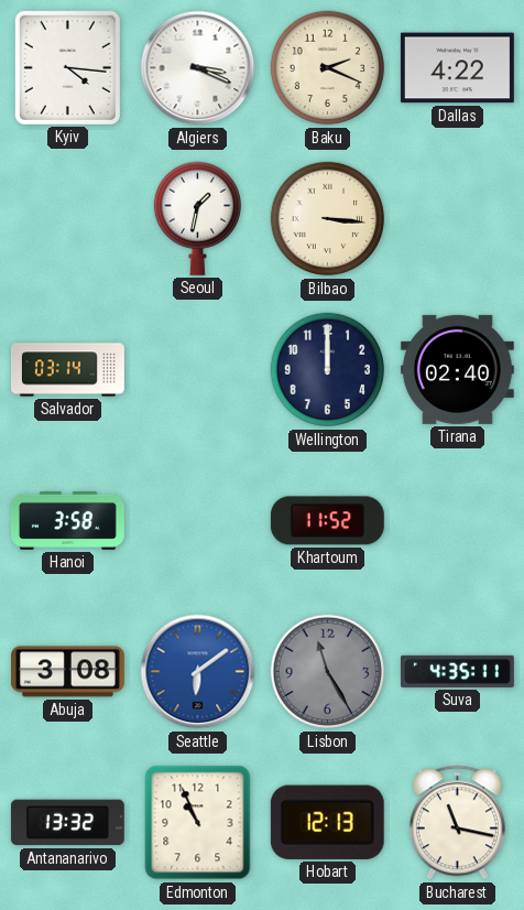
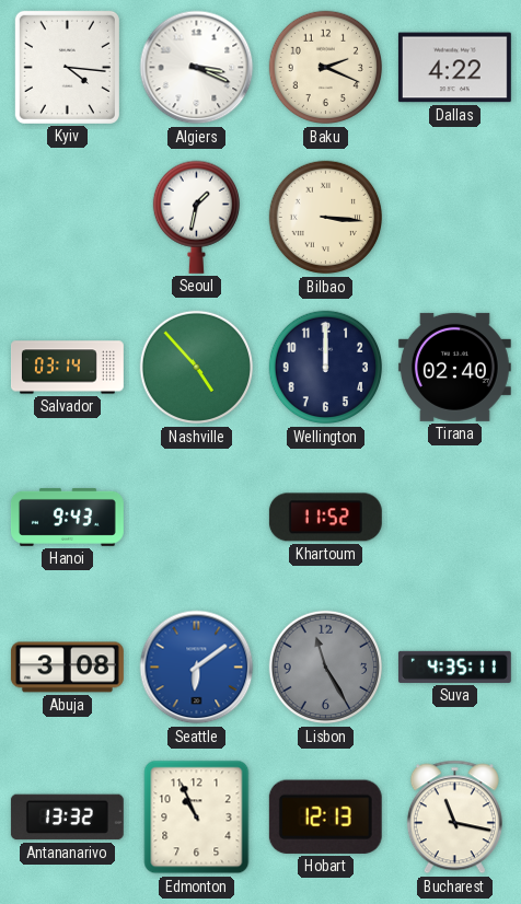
Nashville: none -> 4:53 (197, 368)
Hanoi: 3:58 -> 9:43 (67, 517)
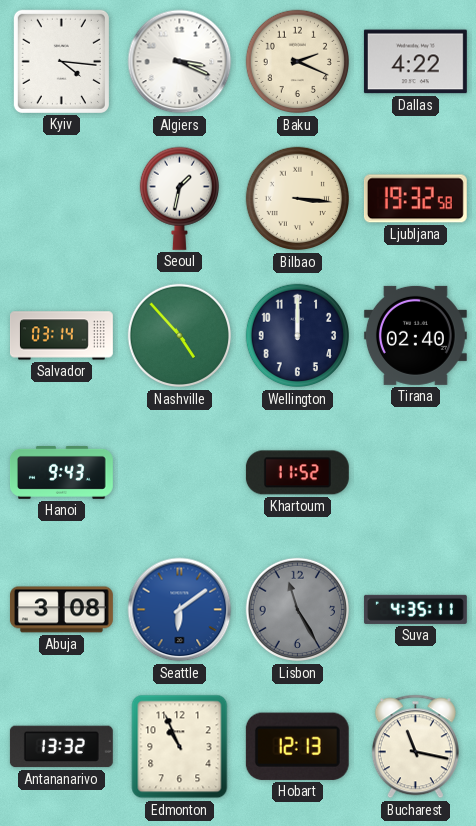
Ljubljana: none -> 19:32 (415, 199)
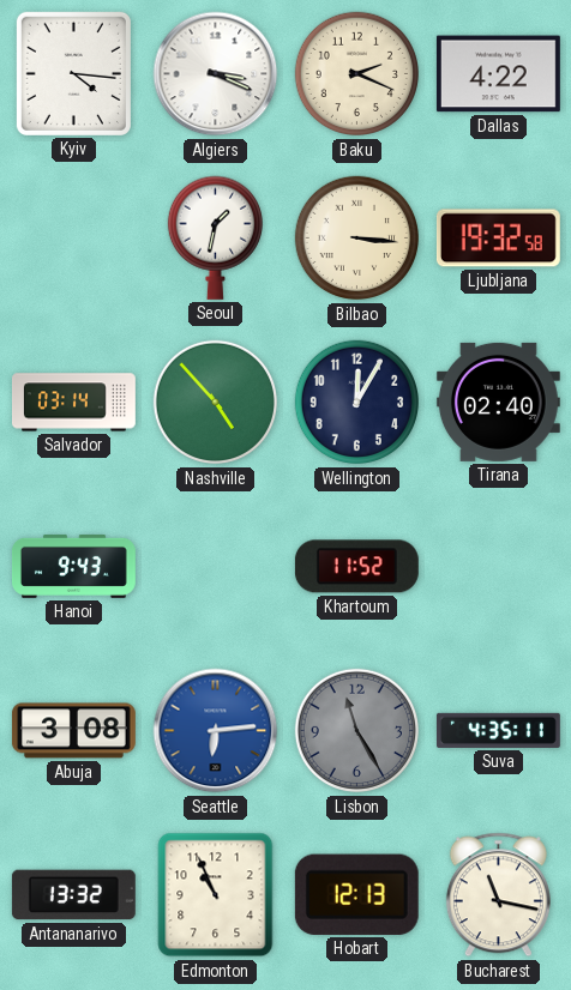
Wellington: 12:00 -> 12:05 (357, 403)
Seattle: 6:09 -> 6:14 (216, 731)
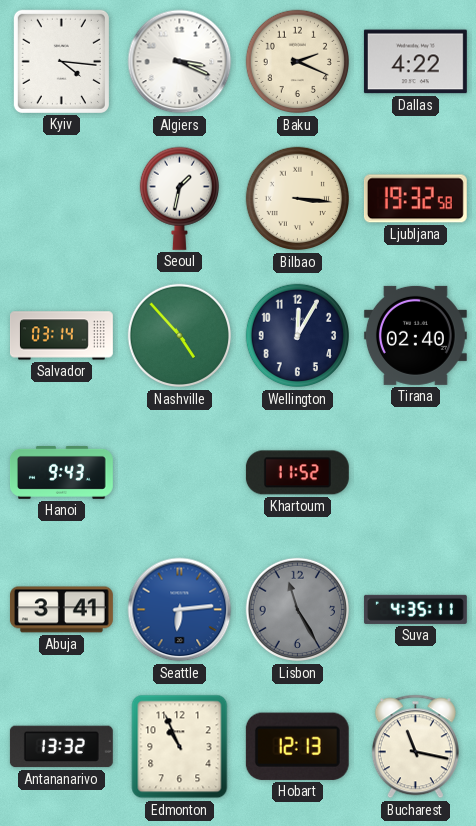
Abuja: 3:08 -> 3:41 (61, 610)
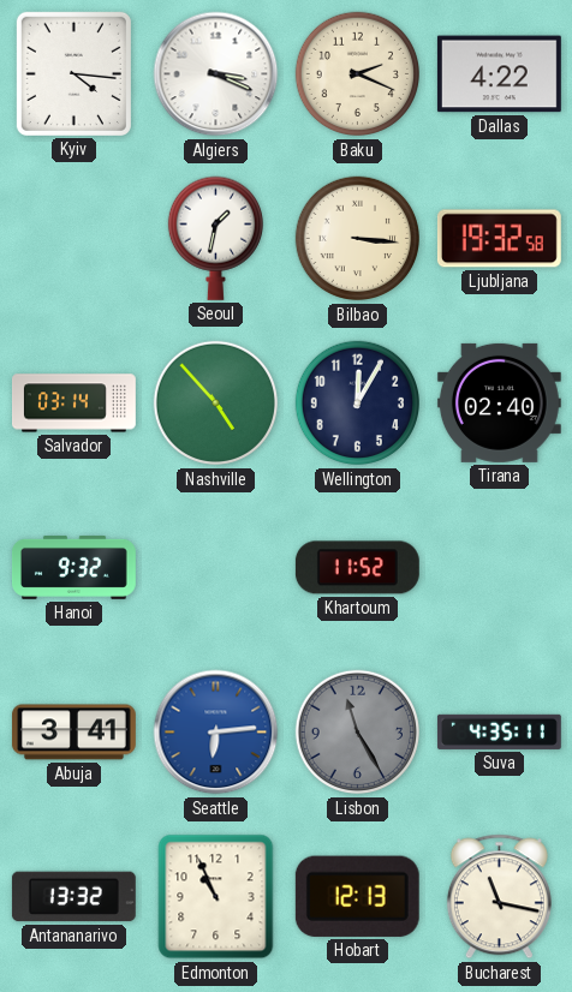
Hanoi: 9:43 -> 9:32 (73, 567)
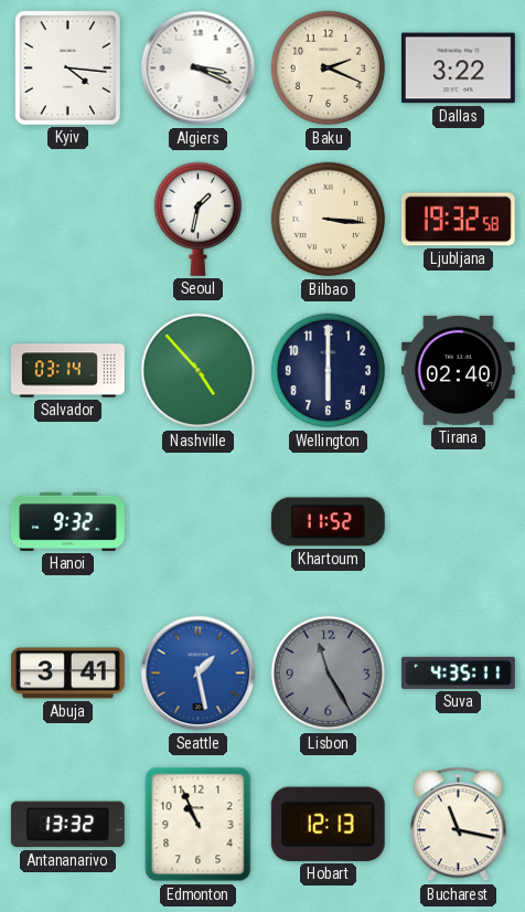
Dallas: 4:22 -> 3:22 (458, 68)
Wellington: 12:05 -> 6:00 (329, 371)
Seattle: 6:14 -> 1:28 (199, 674)
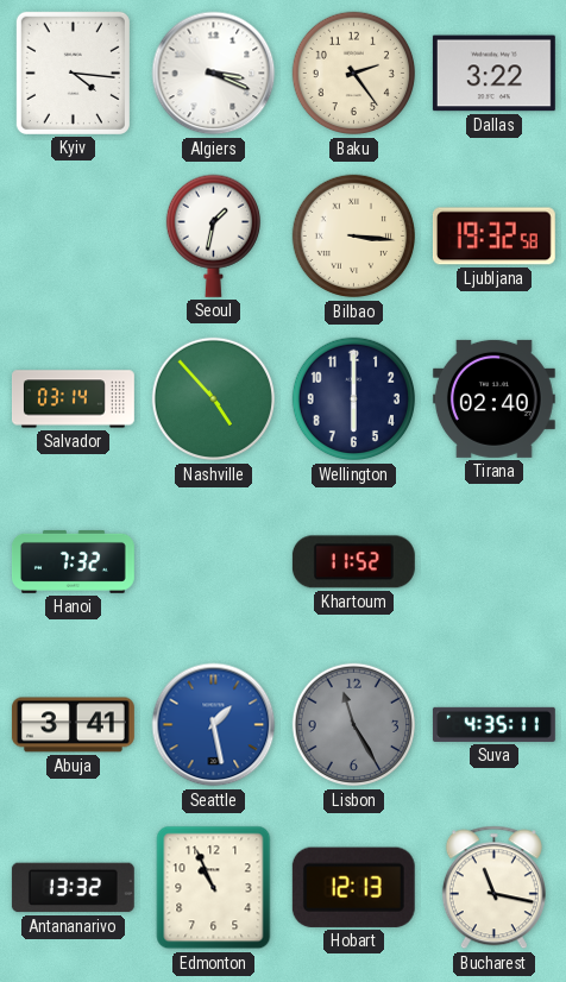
Baku: 2:19 -> 2:24 (354, 74)
Hanoi: 9:32 -> 7:32 (73, 561)
